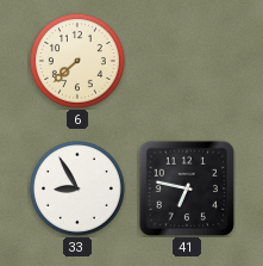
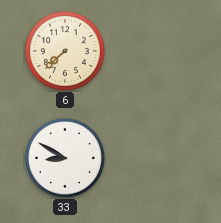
33: 8:55 -> 8:50 (65, 158)
41: 6:47 -> none (187, 188)
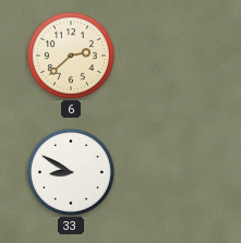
6: 7:38 -> 2:38 (71, 56)
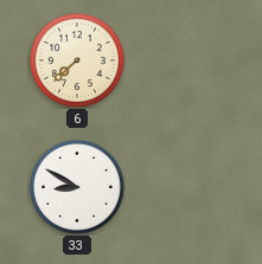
6: 2:38 -> 7:38 (77, 60)
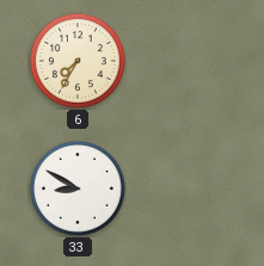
6: 7:38 -> 7:35 (78, 61)
